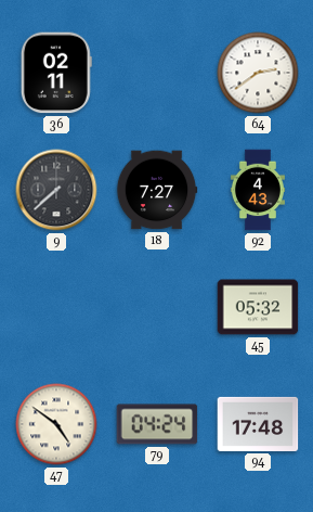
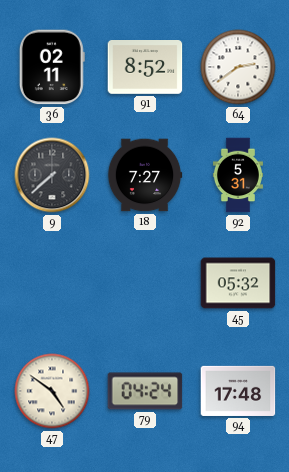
91: none -> 8:52 (145, 68)
92: 4:43 -> 5:31 (238, 175)
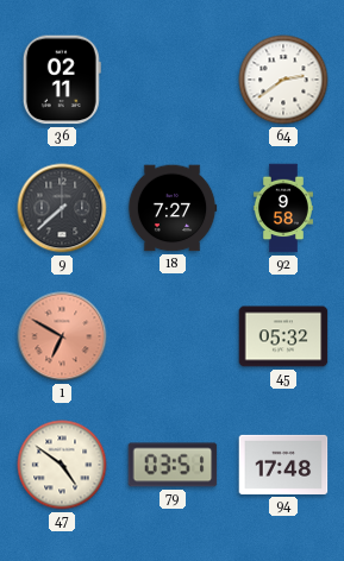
91: 8:52 -> none (145, 68)
92: 5:31 -> 9:58 (283, 208)
1: none -> 6:50 (62, 336)
79: 04:24 -> 03:51 (173, 465)
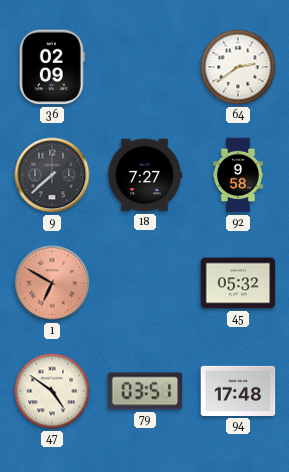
36: 02:11 -> 02:09 (52, 67)
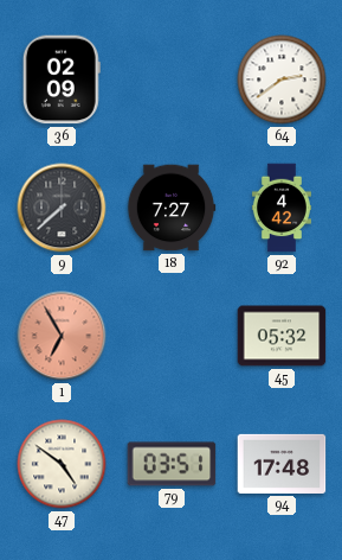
92: 9:58 -> 4:42 (282, 208)
1: 6:50 -> 6:55 (62, 336)
